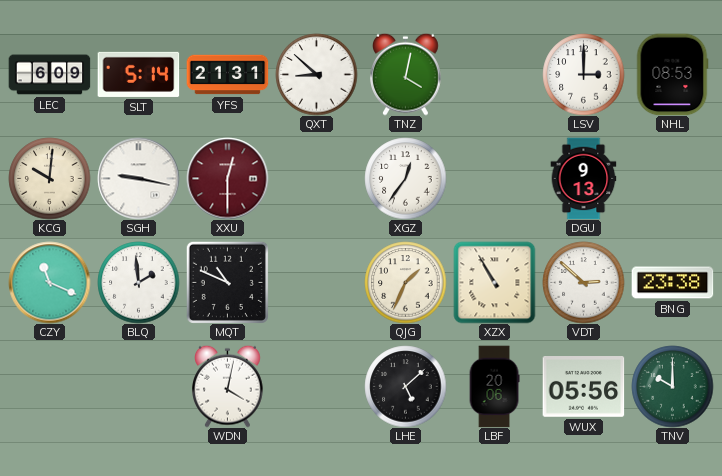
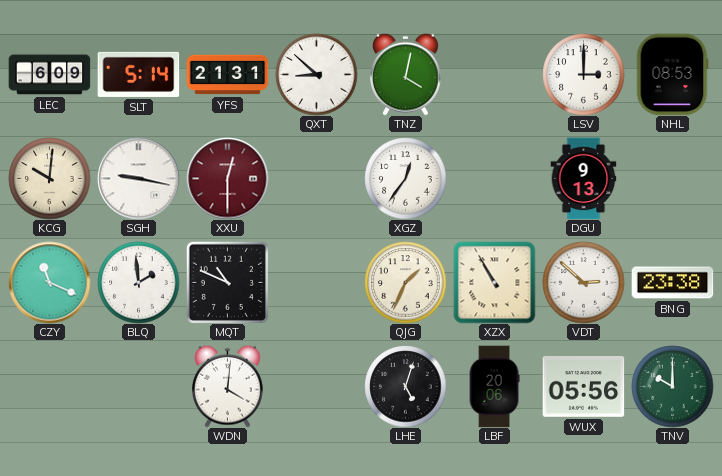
WDN: 4:02 -> 4:01 (228, 386)
LHE: 5:08 -> 5:03 (405, 386)
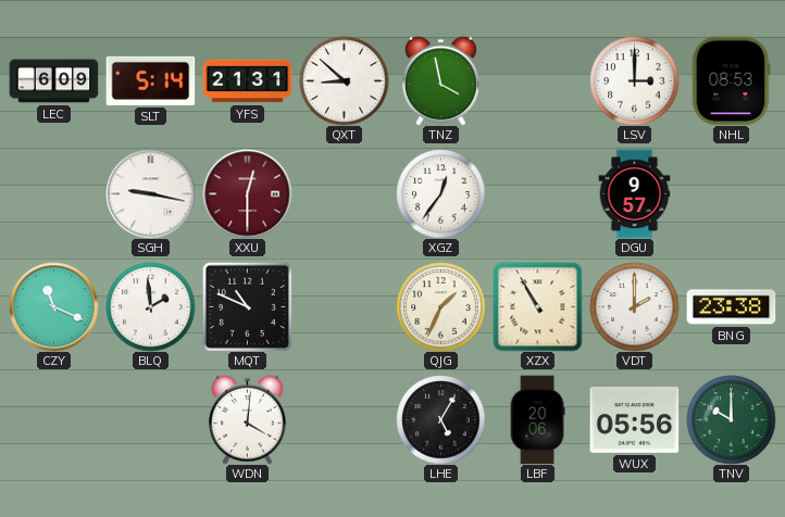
TNZ: 4:02 -> 3:58 (441, 80)
KCG: 10:01 -> none (49, 178)
DGU: 9:13 -> 9:57 (635, 193)
VDT: 2:52 -> 2:00 (634, 306)
LHE: 5:03 -> 5:05 (440, 419)
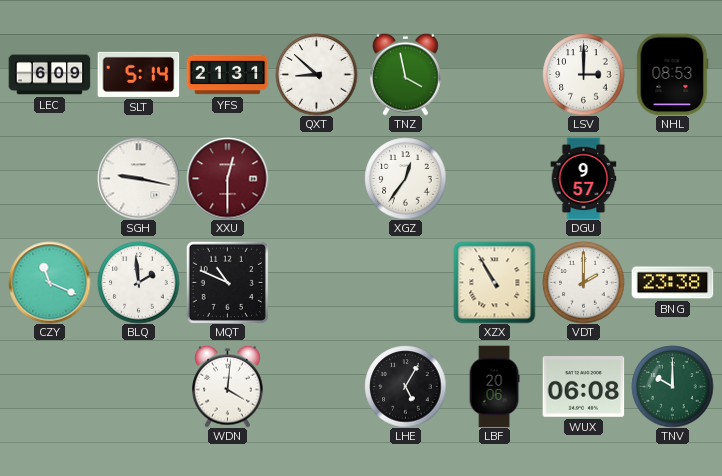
QJG: 1:34 -> none (440, 306)
WUX: 05:56 -> 06:08 (583, 387)
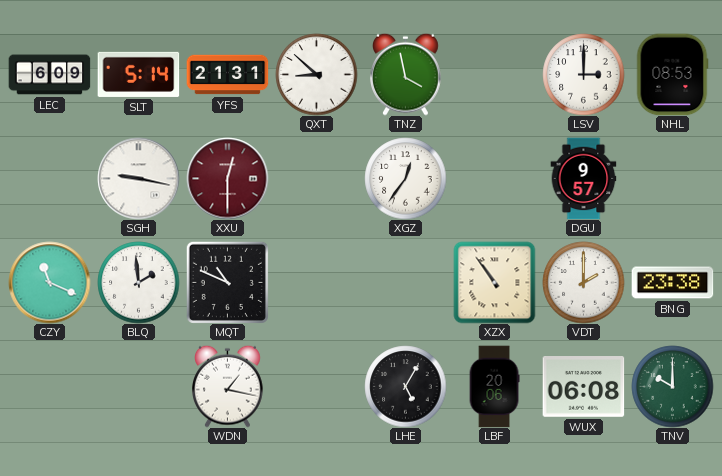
XZX: 10:55 -> 10:54 (494, 282)
WDN: 4:01 -> 1:17 (228, 386)
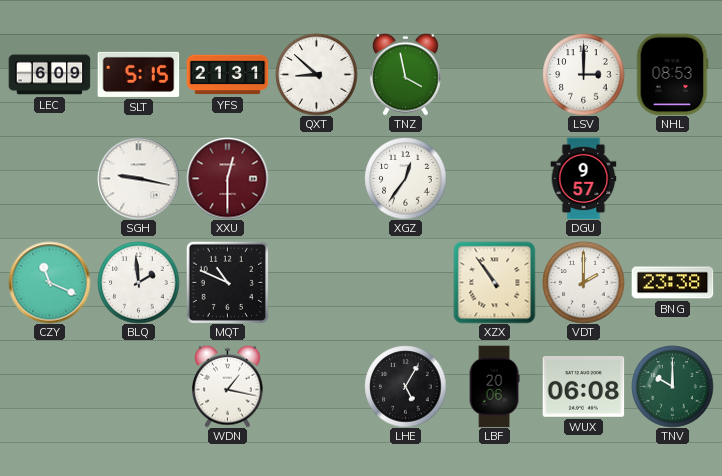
SLT: 5:14 -> 5:15 (138, 74)
